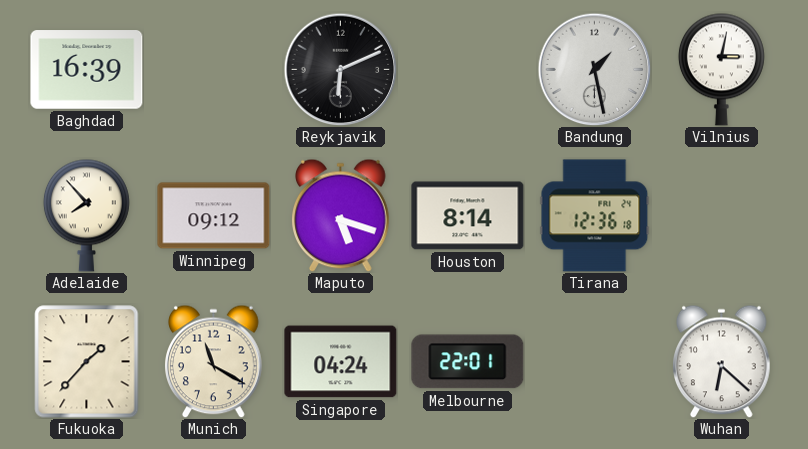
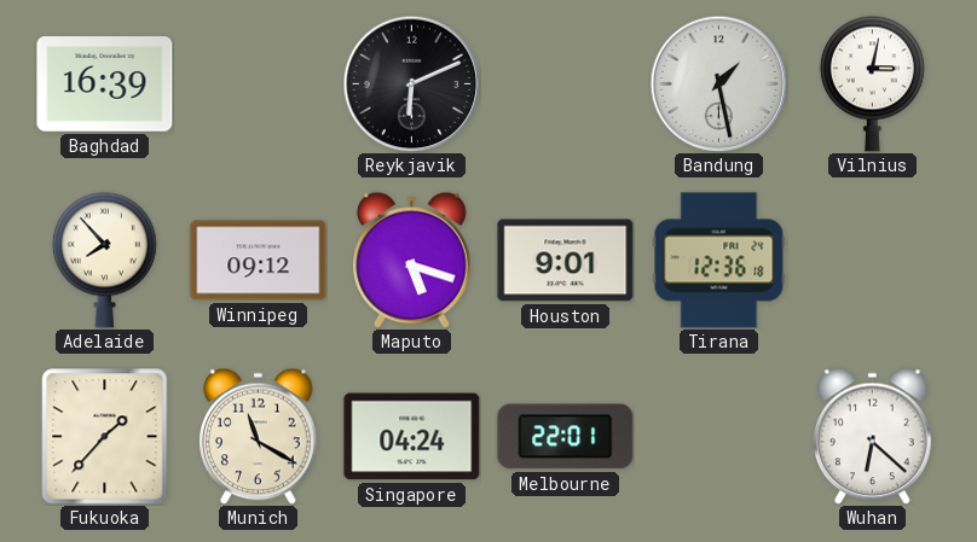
Houston: 8:14 -> 9:01 (566, 261)
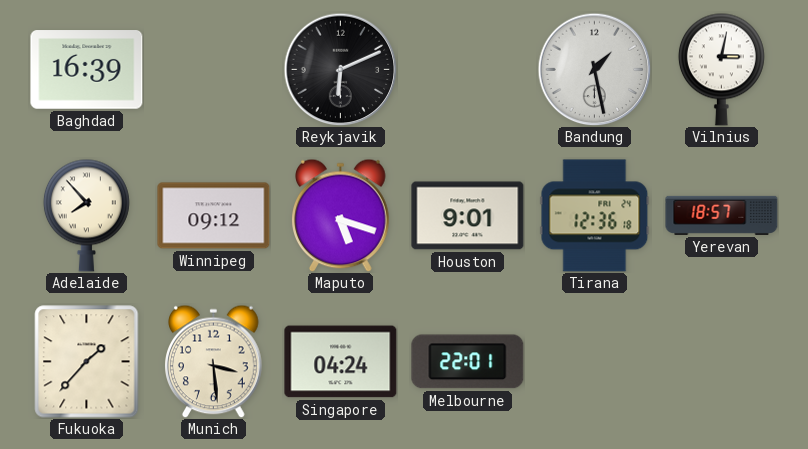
Yerevan: none -> 18:57 (722, 215)
Munich: 11:20 -> 3:29 (214, 361)
Wuhan: 6:22 -> none (873, 436)
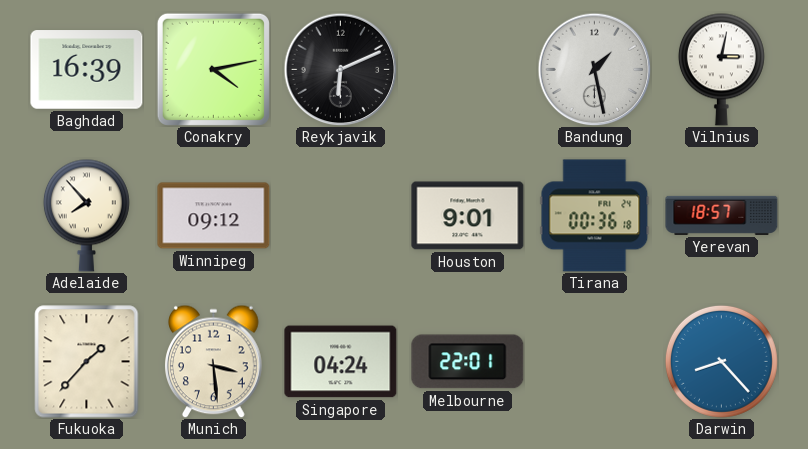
Conakry: none -> 4:13 (213, 69)
Maputo: 5:18 -> none (341, 215)
Tirana: 12:36 -> 00:36 (595, 216)
Darwin: none -> 8:23 (721, 361)
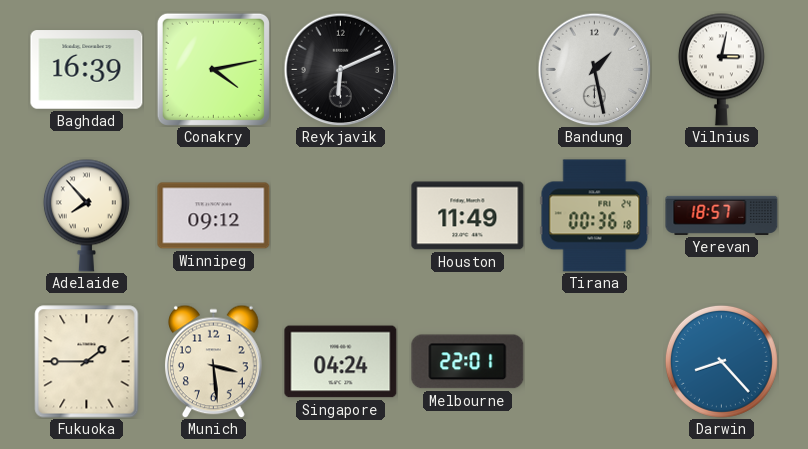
Houston: 9:01 -> 11:49 (468, 216)
Fukuoka: 1:37 -> 1:45 (87, 362)
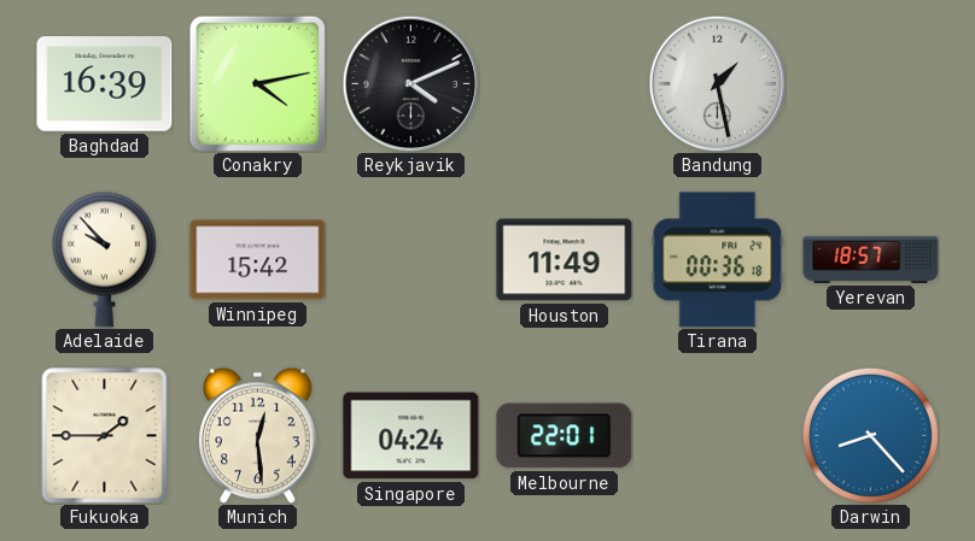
Reykjavik: 6:11 -> 4:11 (410, 83)
Vilnius: 3:02 -> none (721, 69)
Adelaide: 7:53 -> 9:53 (104, 259)
Winnipeg: 09:12 -> 15:42 (258, 260)
Munich: 3:29 -> 12:29 (258, 435)
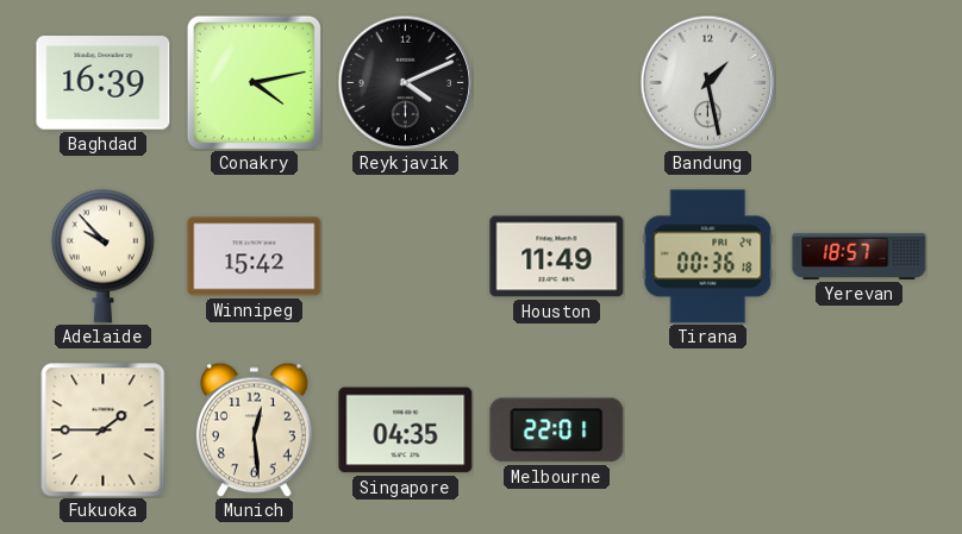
Singapore: 04:24 -> 04:35 (406, 431)
Darwin: 8:23 -> none (870, 435)
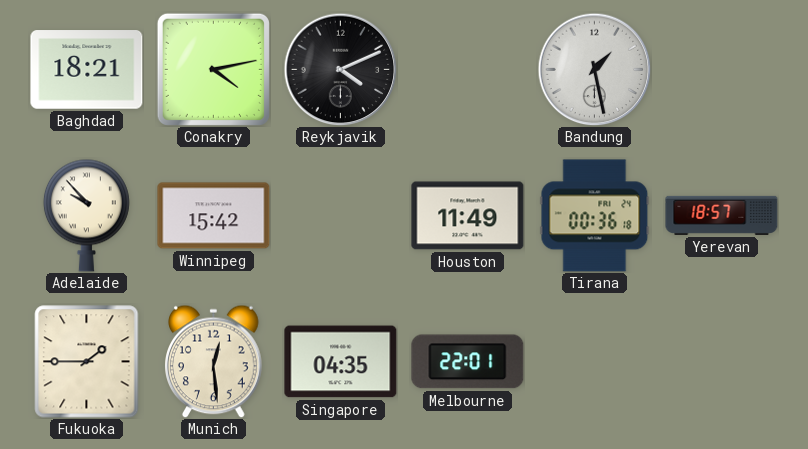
Baghdad: 16:39 -> 18:21 (87, 70)
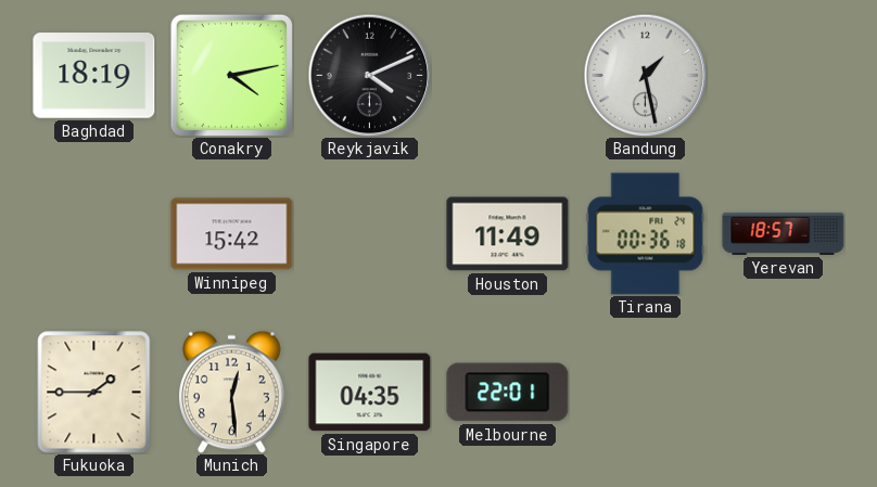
Baghdad: 18:21 -> 18:19 (94, 76)
Adelaide: 9:53 -> none (86, 215)
